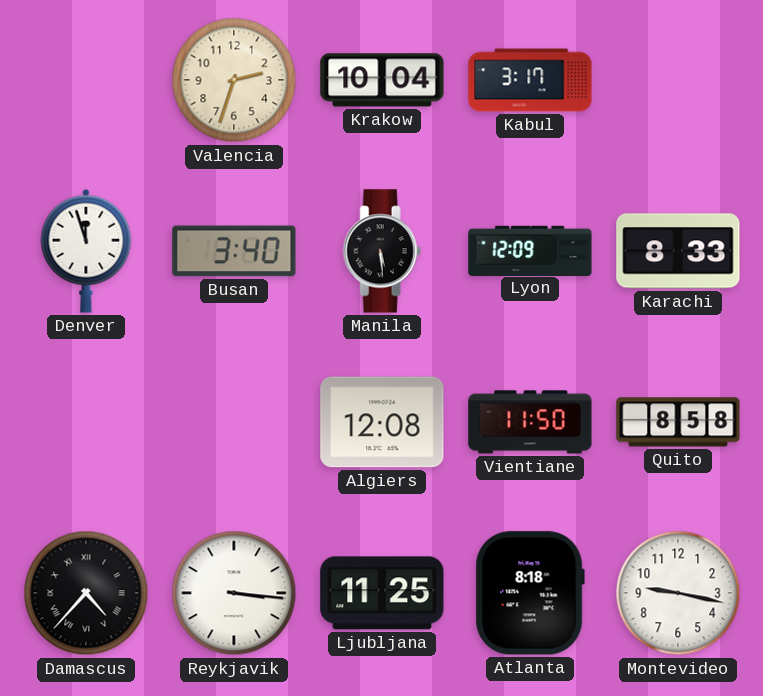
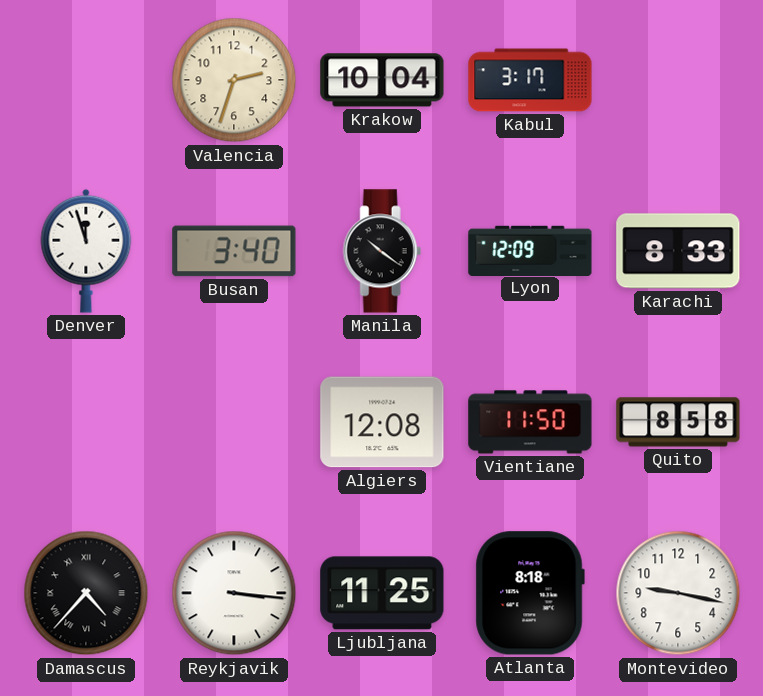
Manila: 5:29 -> 10:21 (382, 251)
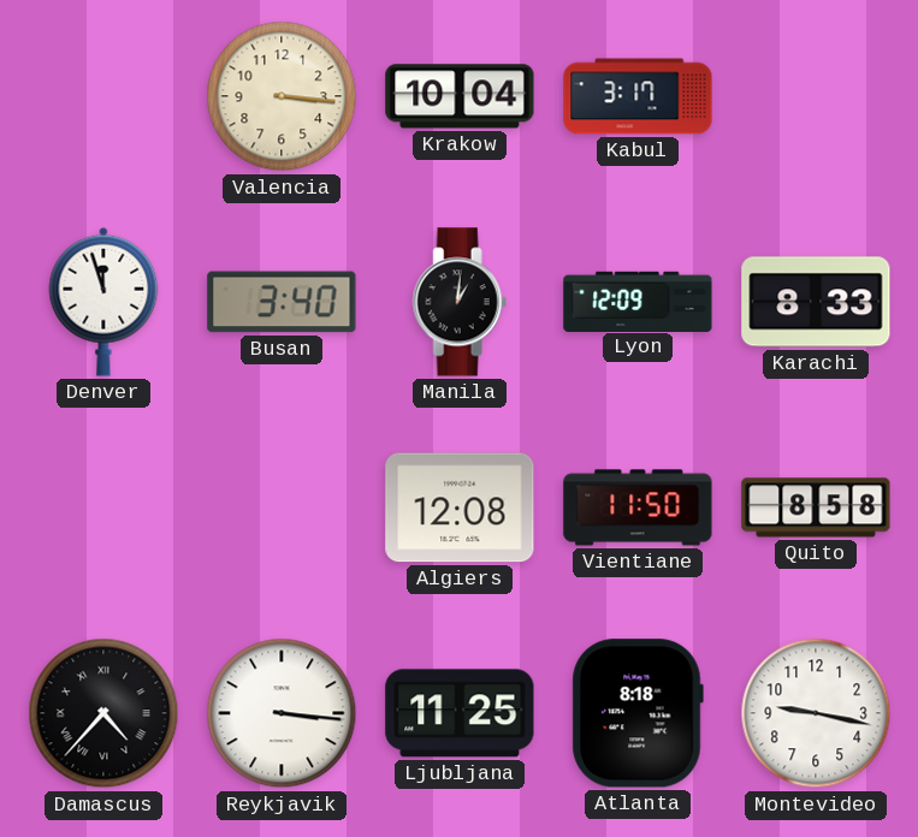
Valencia: 2:33 -> 3:16 (282, 96)
Manila: 10:21 -> 1:01 (460, 302)
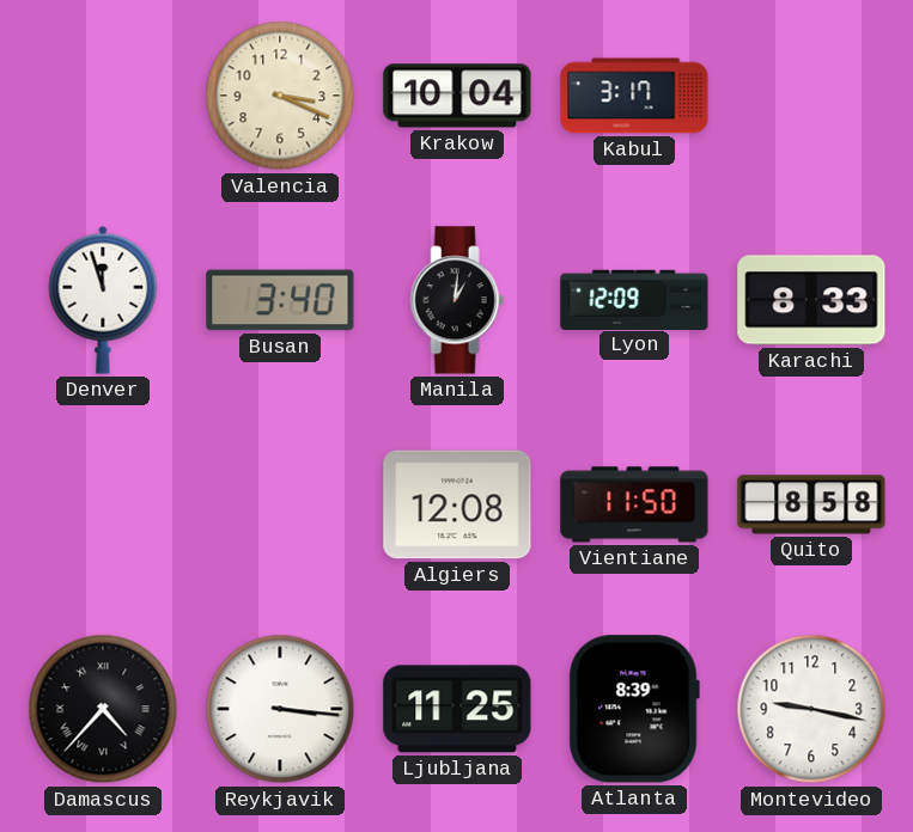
Valencia: 3:16 -> 3:19 (280, 96)
Atlanta: 8:18 -> 8:39 (634, 709)
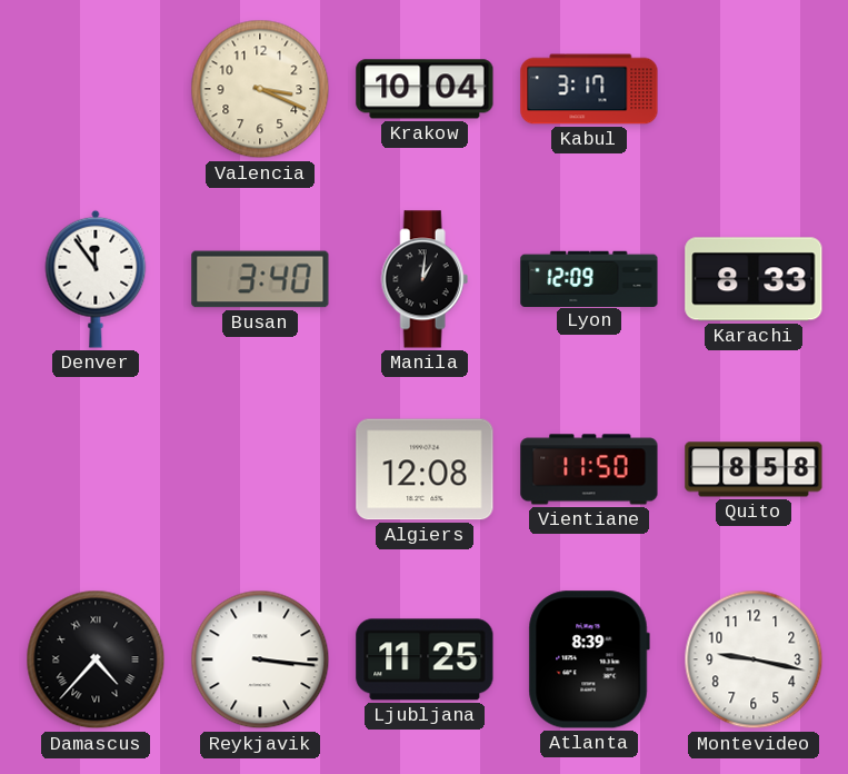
Denver: 11:57 -> 11:54 (96, 279)
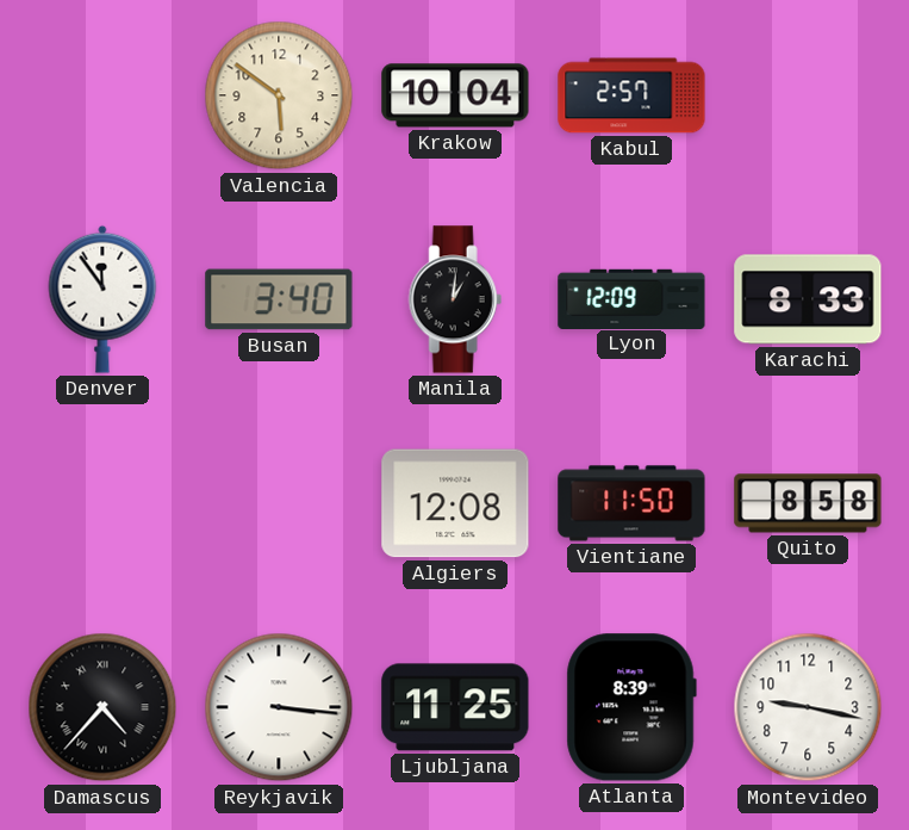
Valencia: 3:19 -> 5:51 (279, 95)
Kabul: 3:17 -> 2:57 (631, 95)
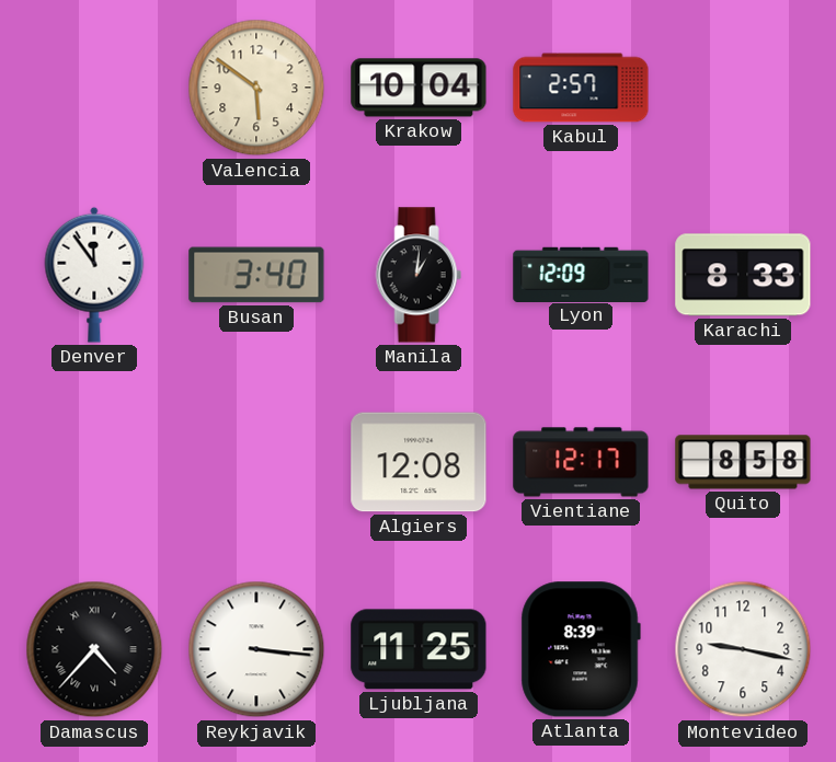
Vientiane: 11:50 -> 12:17 (581, 462)
